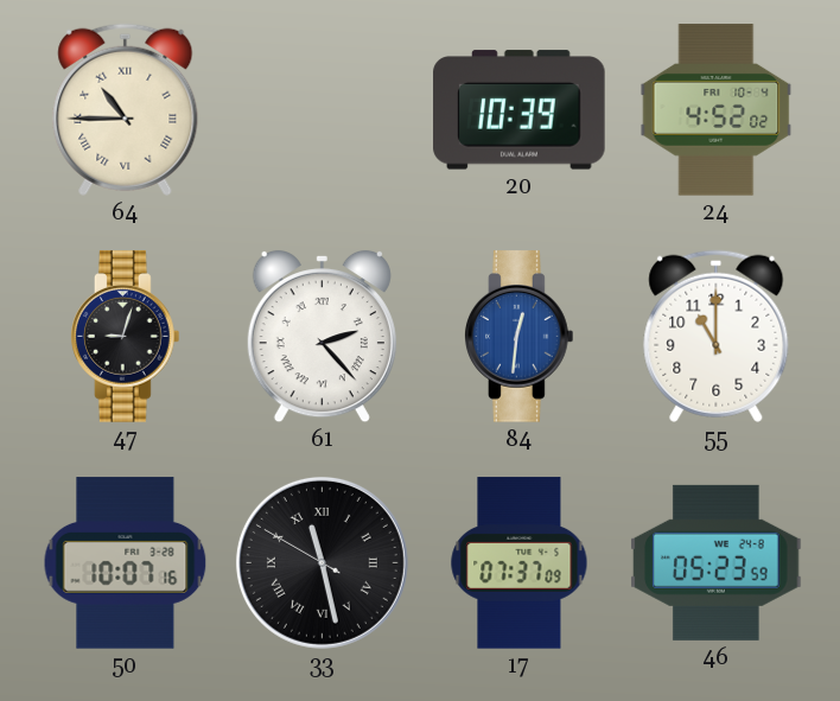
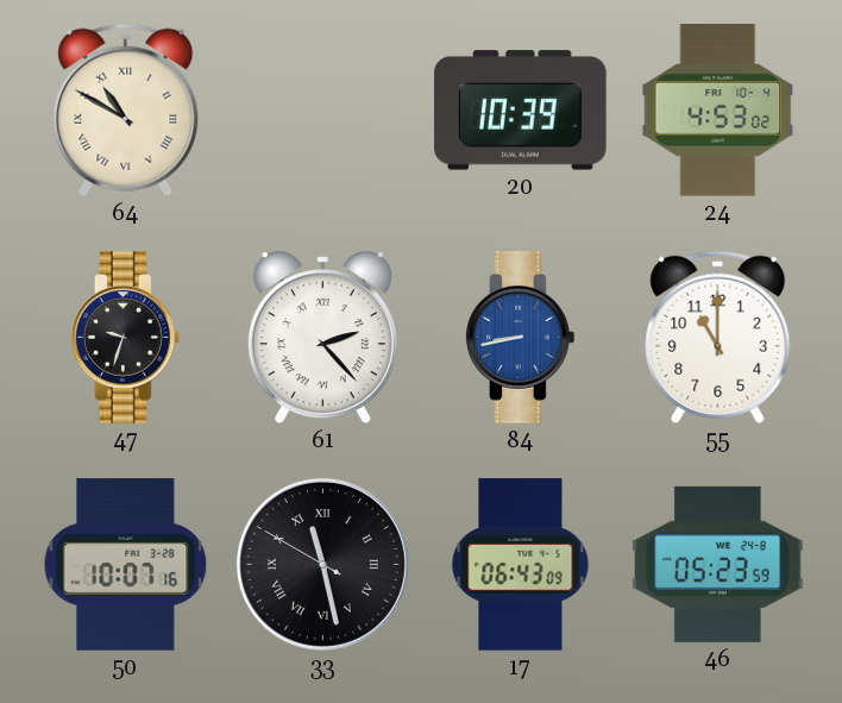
64: 10:45 -> 10:50 (126, 109)
24: 4:52 -> 4:53 (718, 111)
47: 9:03 -> 9:33 (126, 338)
84: 12:31 -> 8:43 (521, 338)
17: 07:37 -> 06:43 (521, 565)
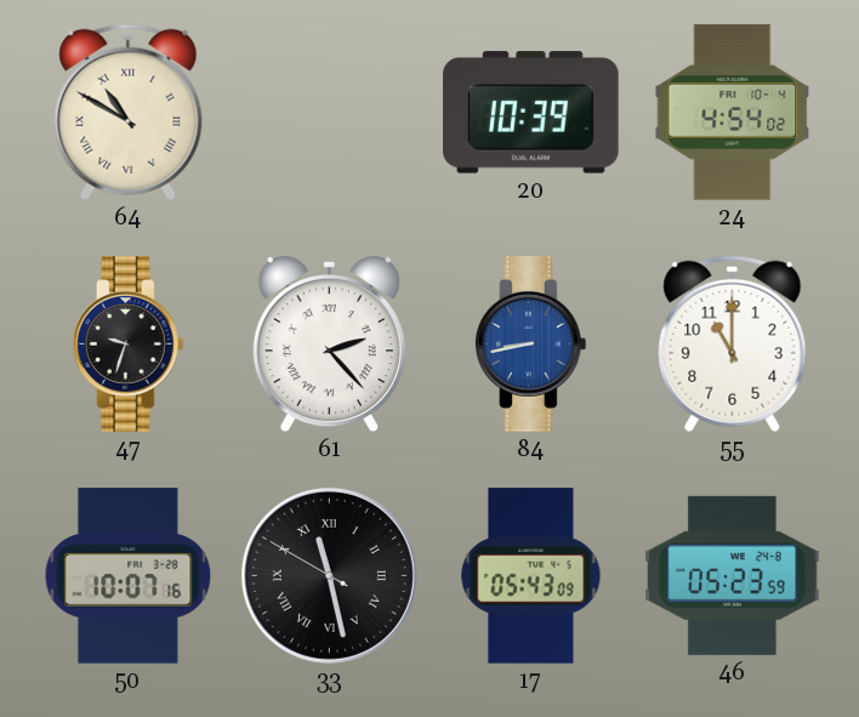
24: 4:53 -> 4:54 (733, 113)
17: 06:43 -> 05:43 (531, 576)
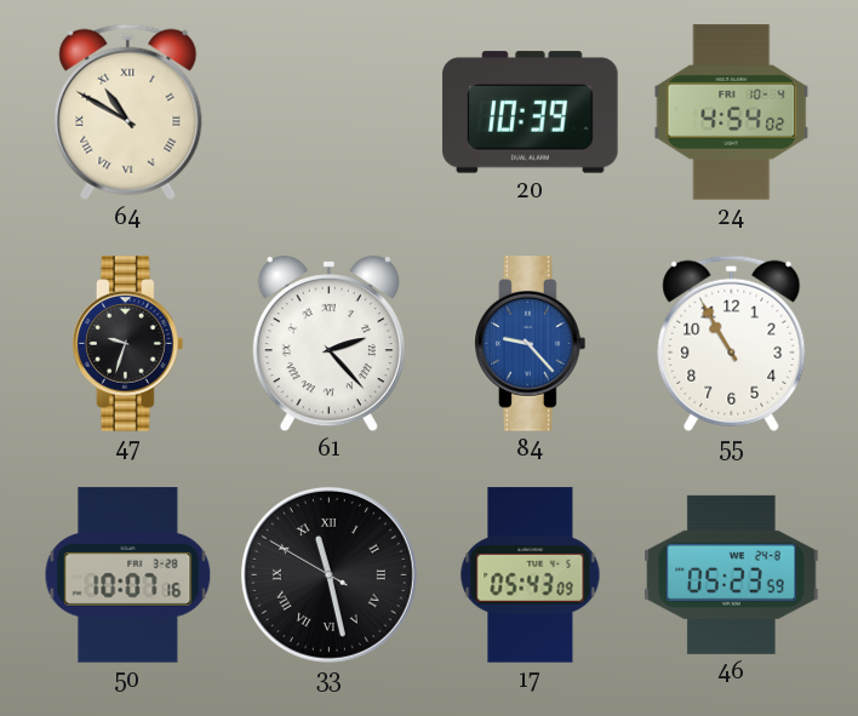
84: 8:43 -> 9:23 (531, 344)
55: 11:00 -> 10:55 (732, 343)
